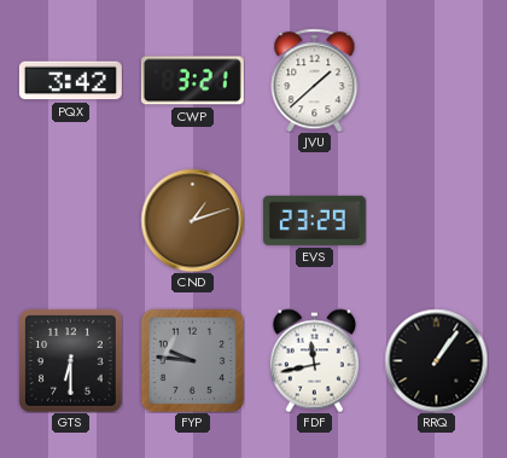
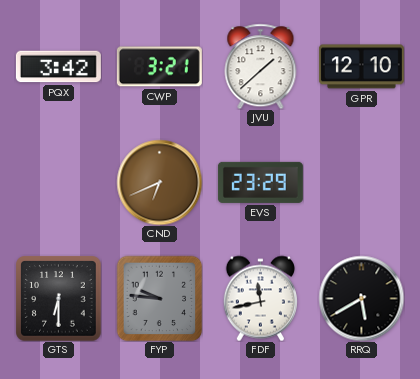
GPR: none -> 12:10 (361, 67)
CND: 1:12 -> 6:41 (159, 182)
RRQ: 1:06 -> 5:40 (361, 298)
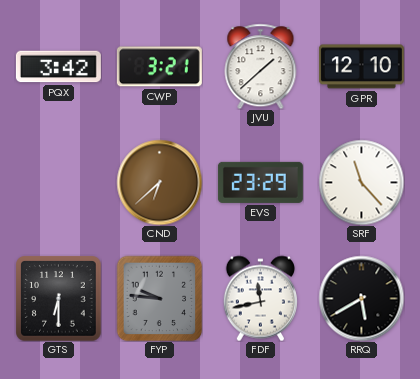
CND: 6:41 -> 6:38 (159, 182)
SRF: none -> 11:23 (361, 182)
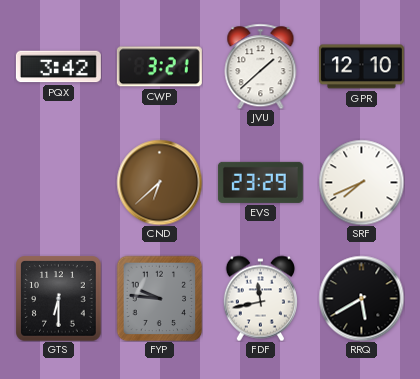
SRF: 11:23 -> 7:41 (361, 182)
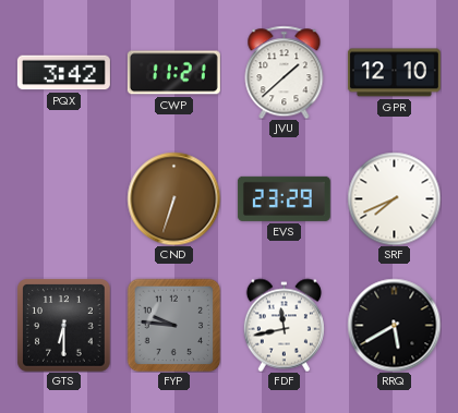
CWP: 3:21 -> 11:21 (173, 73)
CND: 6:38 -> 6:33 (173, 198)
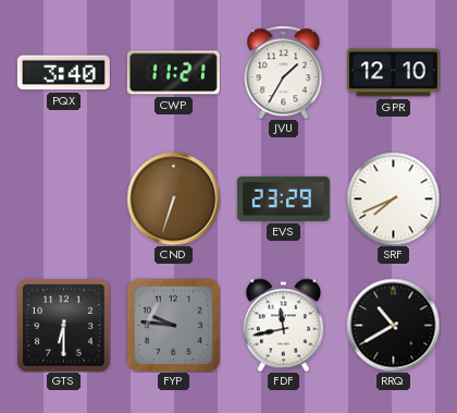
PQX: 3:42 -> 3:40 (63, 73)
JVU: 1:38 -> 1:35 (284, 72)
RRQ: 5:40 -> 10:40 (393, 325)
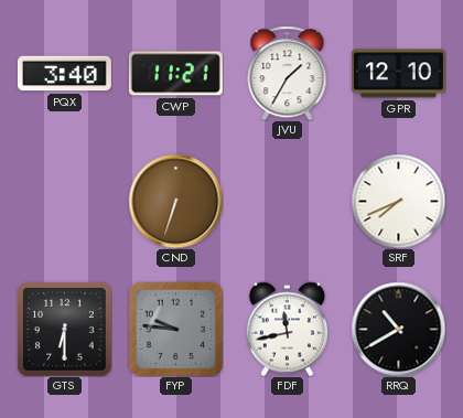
EVS: 23:29 -> none (283, 198)
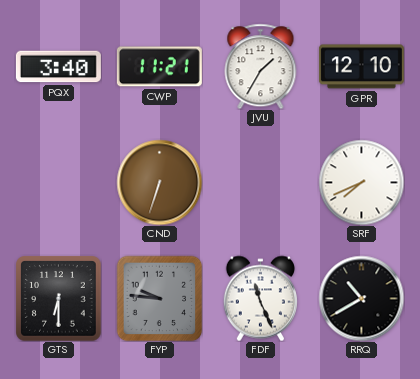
FDF: 11:43 -> 11:26 (260, 298)
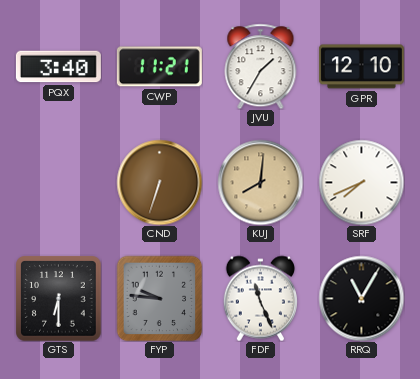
KUJ: none -> 8:01 (260, 182)
RRQ: 10:40 -> 11:05 (361, 298)
